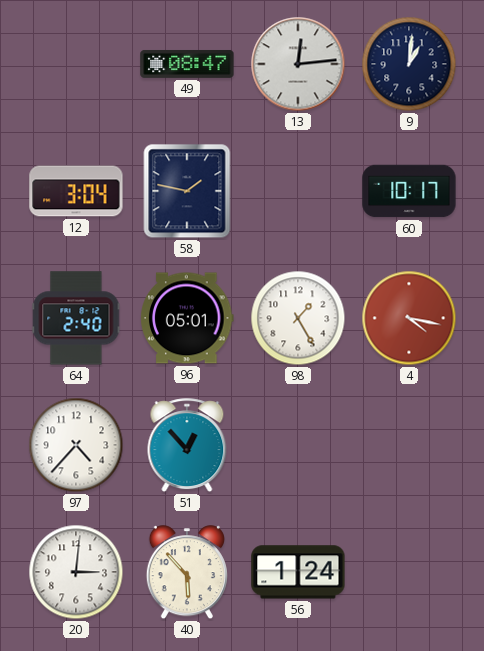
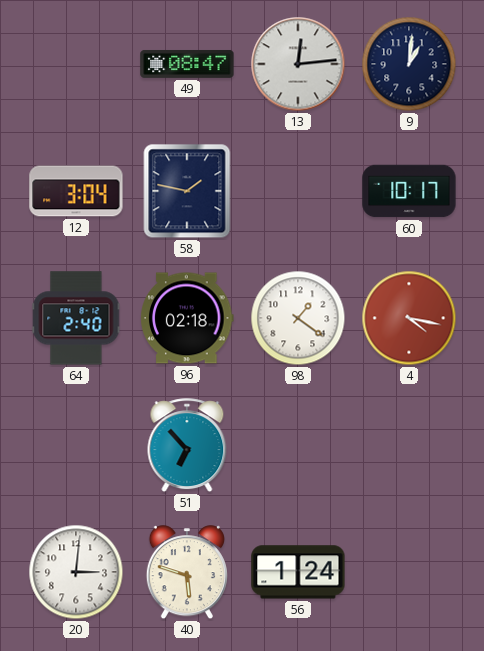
96: 05:01 -> 02:18 (187, 318)
98: 1:25 -> 1:21 (298, 318)
97: 4:37 -> none (76, 445)
51: 12:53 -> 6:53 (187, 446)
40: 5:53 -> 5:48 (187, 573)
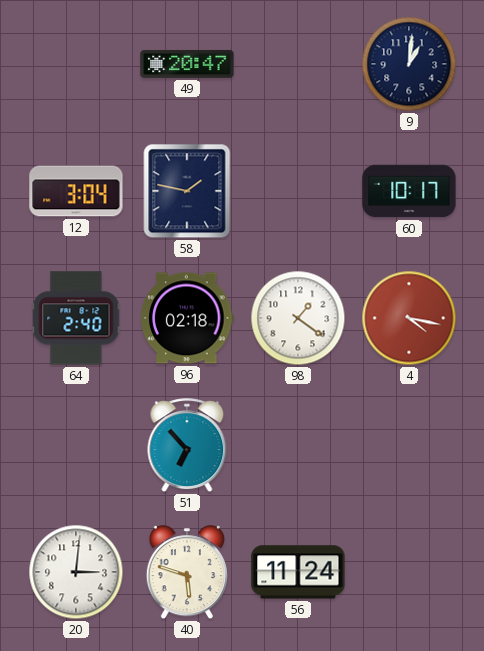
49: 08:47 -> 20:47 (187, 64)
13: 12:14 -> none (298, 64)
56: 1:24 -> 11:24 (298, 572)
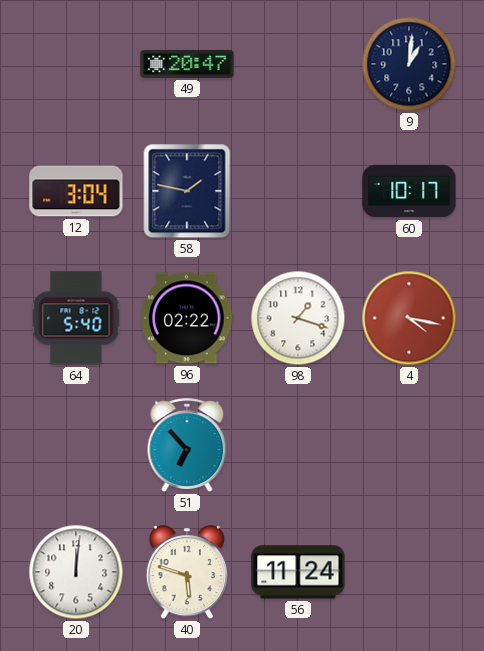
64: 2:40 -> 5:40 (76, 318)
96: 02:18 -> 02:22 (187, 318)
98: 1:21 -> 1:18 (298, 318)
20: 3:01 -> 12:01 (76, 572)
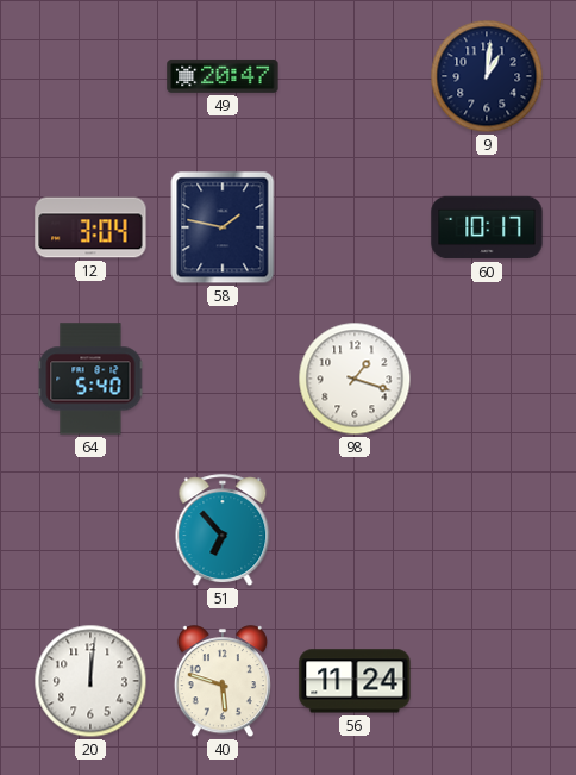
96: 02:22 -> none (187, 318)
4: 4:17 -> none (409, 318)
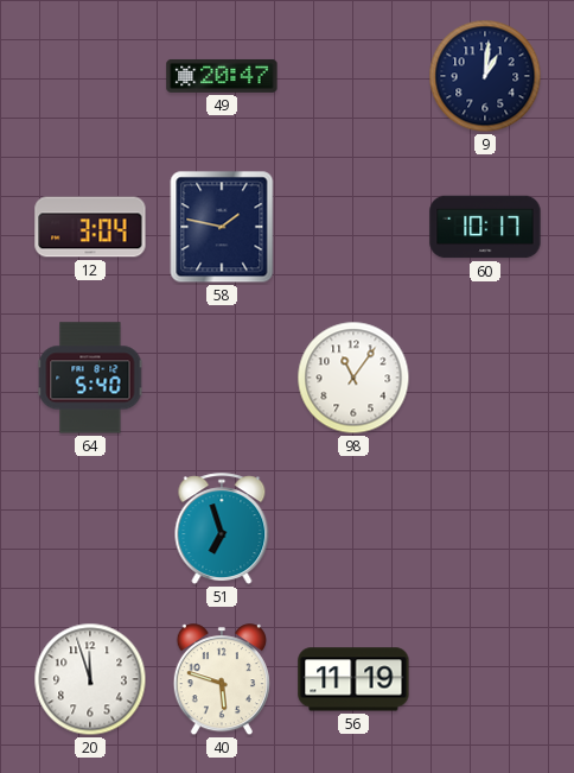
98: 1:18 -> 11:06 (353, 378)
51: 6:53 -> 6:57 (222, 530)
20: 12:01 -> 11:57 (90, 679)
56: 11:24 -> 11:19 (353, 679)
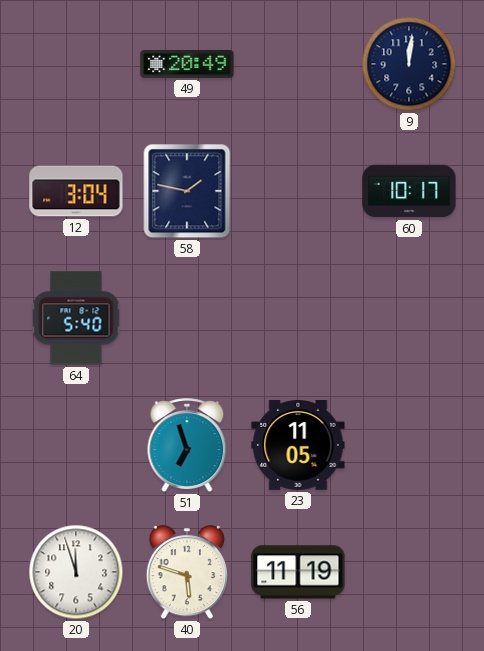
49: 20:47 -> 20:49 (187, 64)
9: 1:01 -> 12:01 (409, 64)
98: 11:06 -> none (353, 378)
23: none -> 11:05 (298, 445)
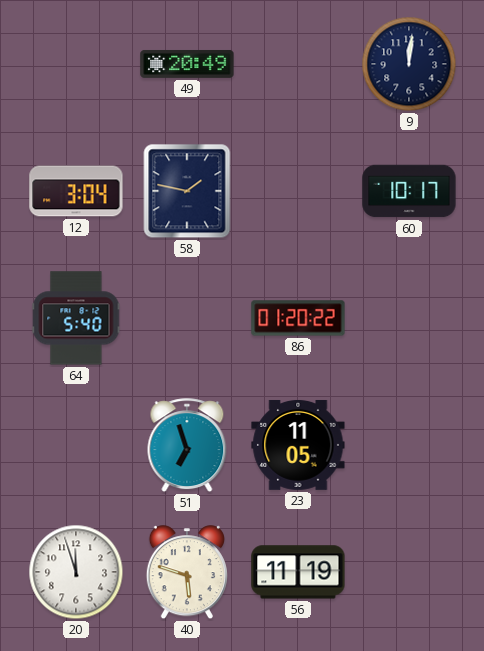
86: none -> 01:20 (298, 318)
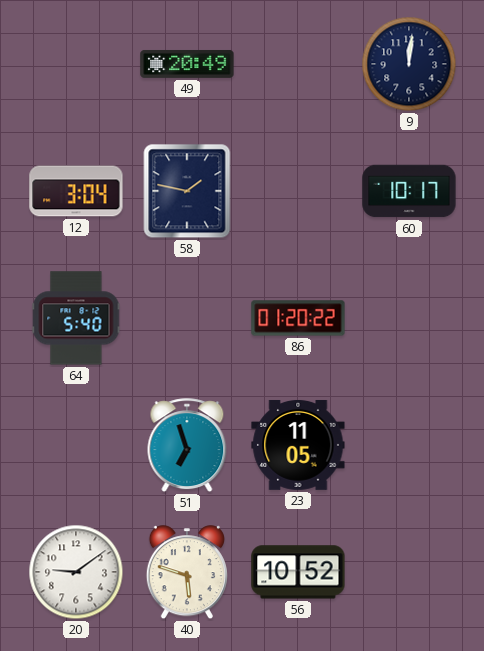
20: 11:57 -> 9:09 (76, 572)
56: 11:19 -> 10:52 (298, 572)
